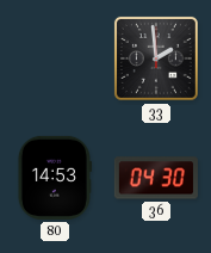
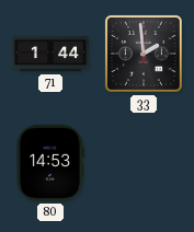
71: none -> 1:44 (50, 54)
36: 04:30 -> none (156, 178)
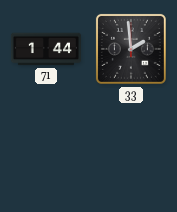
80: 14:53 -> none (49, 163)
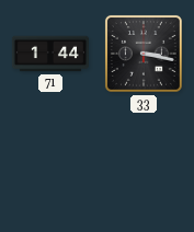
33: 1:59 -> 3:17 (144, 54)
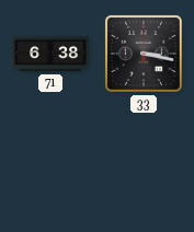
71: 1:44 -> 6:38 (50, 54)
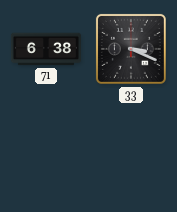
33: 3:17 -> 3:19 (131, 49)
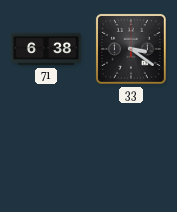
33: 3:19 -> 3:21 (131, 49)
